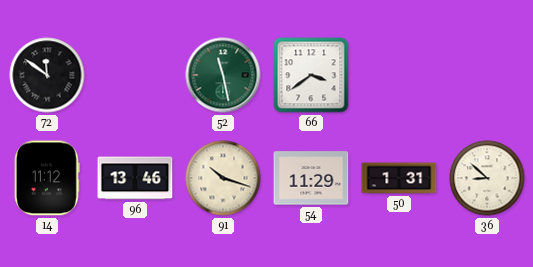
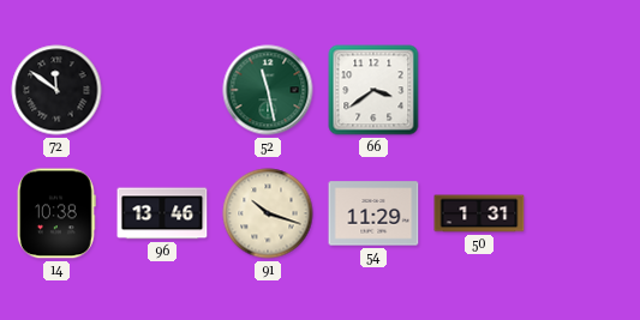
14: 11:12 -> 10:38 (56, 213)
36: 8:52 -> none (487, 178)
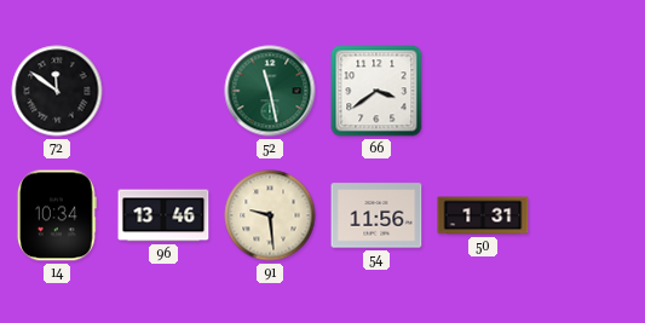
14: 10:38 -> 10:34 (57, 215)
91: 10:18 -> 9:29 (270, 215)
54: 11:29 -> 11:56 (376, 215)
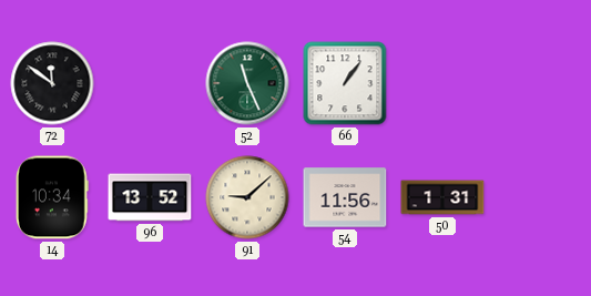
52: 11:28 -> 11:26 (247, 83)
66: 3:39 -> 1:06 (345, 83)
96: 13:46 -> 13:52 (150, 197)
91: 9:29 -> 9:08 (247, 197)
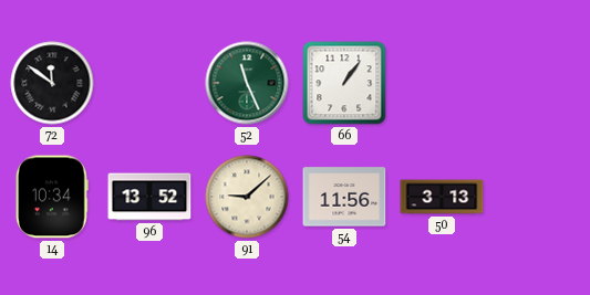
50: 1:31 -> 3:13 (442, 197)
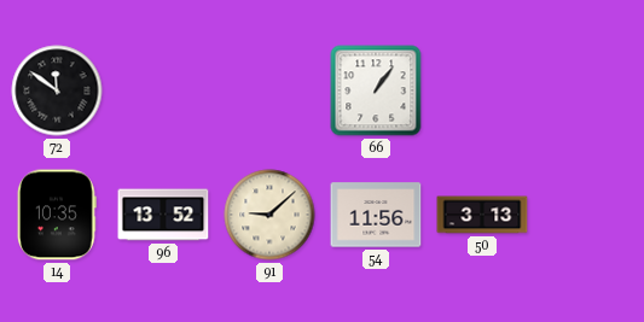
52: 11:26 -> none (247, 83)
14: 10:34 -> 10:35 (57, 215)
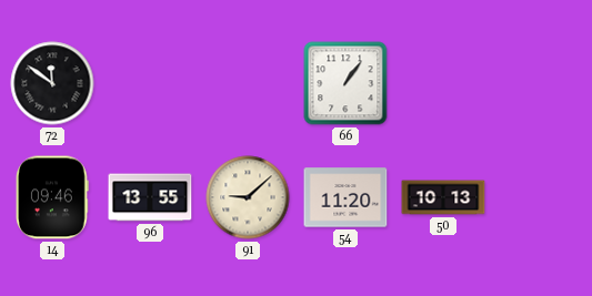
14: 10:35 -> 09:46 (52, 197)
96: 13:52 -> 13:55 (150, 197)
54: 11:56 -> 11:20 (345, 197)
50: 3:13 -> 10:13 (443, 197)
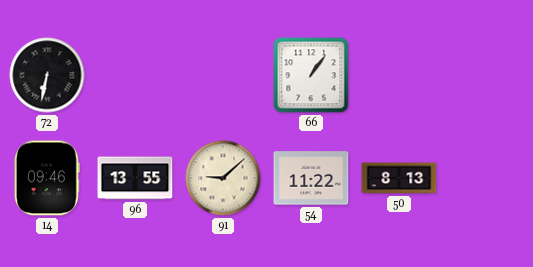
72: 11:51 -> 6:32 (47, 75)
54: 11:20 -> 11:22 (311, 178)
50: 10:13 -> 8:13 (399, 178)
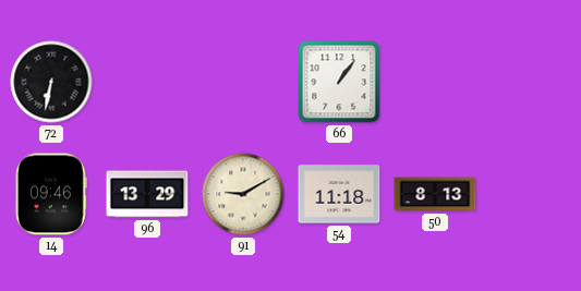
96: 13:55 -> 13:29 (147, 194)
91: 9:08 -> 9:10 (243, 194)
54: 11:22 -> 11:18 (339, 194)
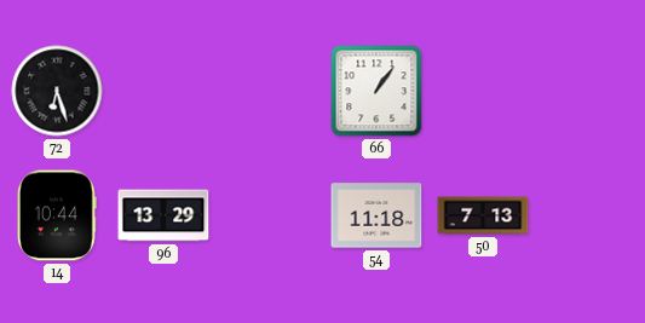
72: 6:32 -> 6:27 (57, 91)
14: 09:46 -> 10:44 (57, 215)
91: 9:10 -> none (243, 194)
50: 8:13 -> 7:13 (483, 215)
